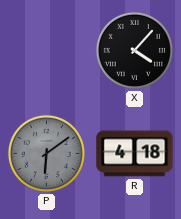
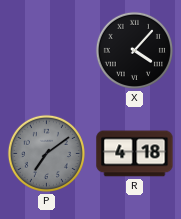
P: 6:09 -> 7:09 (46, 153)
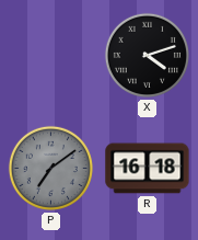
X: 4:07 -> 4:12 (147, 55)
R: 4:18 -> 16:18 (148, 169)
